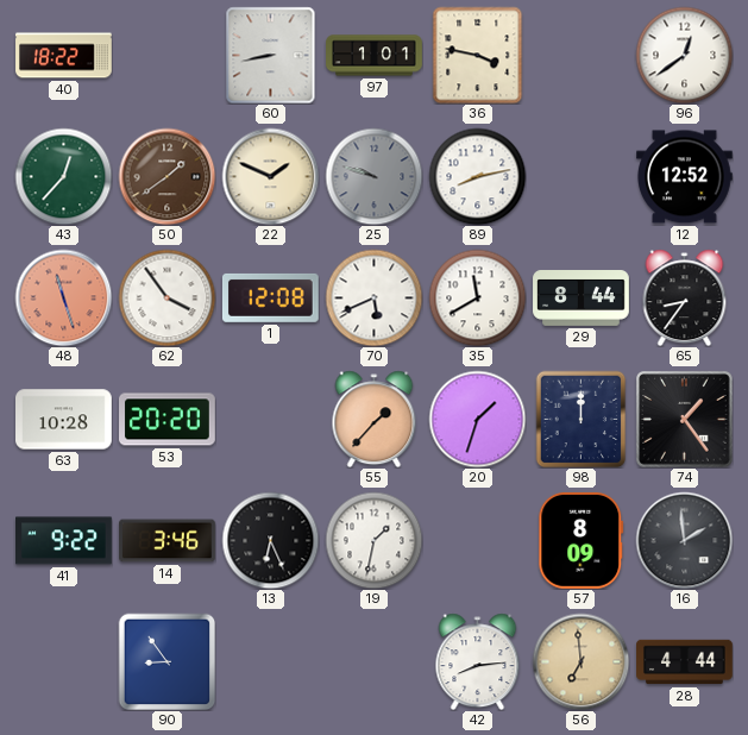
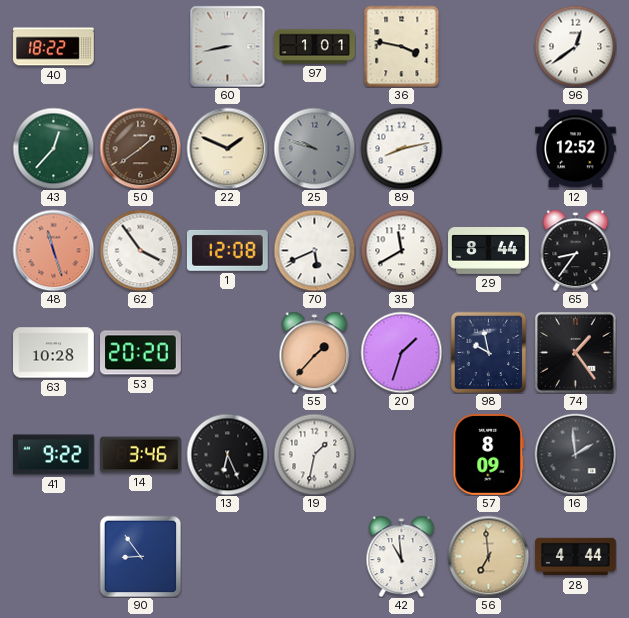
98: 12:00 -> 9:58 (489, 352)
42: 8:14 -> 10:59 (402, 556)
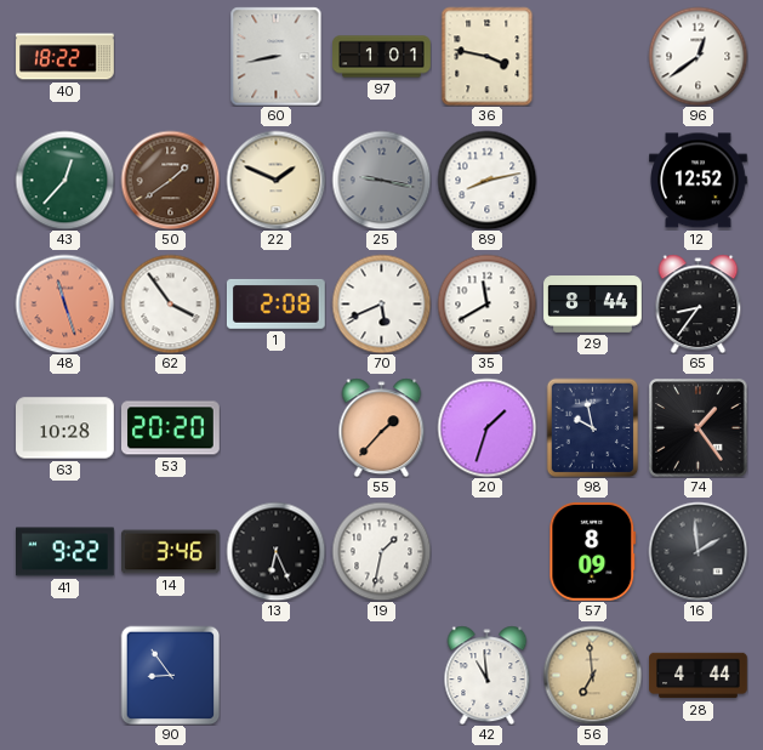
25: 9:48 -> 9:17 (381, 180)
1: 12:08 -> 2:08 (277, 303)
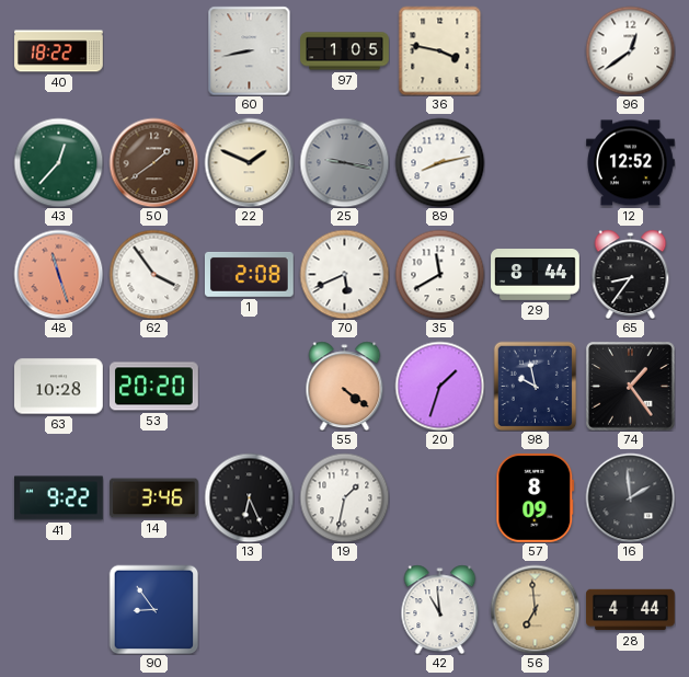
97: 1:01 -> 1:05 (345, 51)
55: 1:37 -> 4:21 (345, 386)
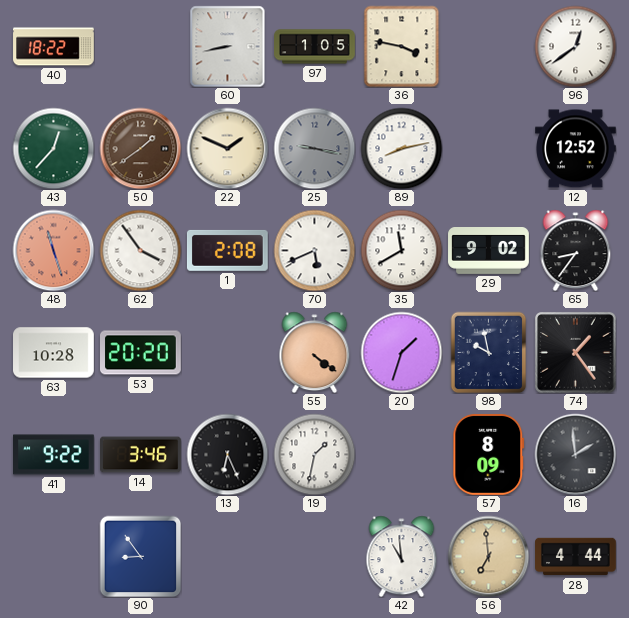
29: 8:44 -> 9:02 (489, 251)
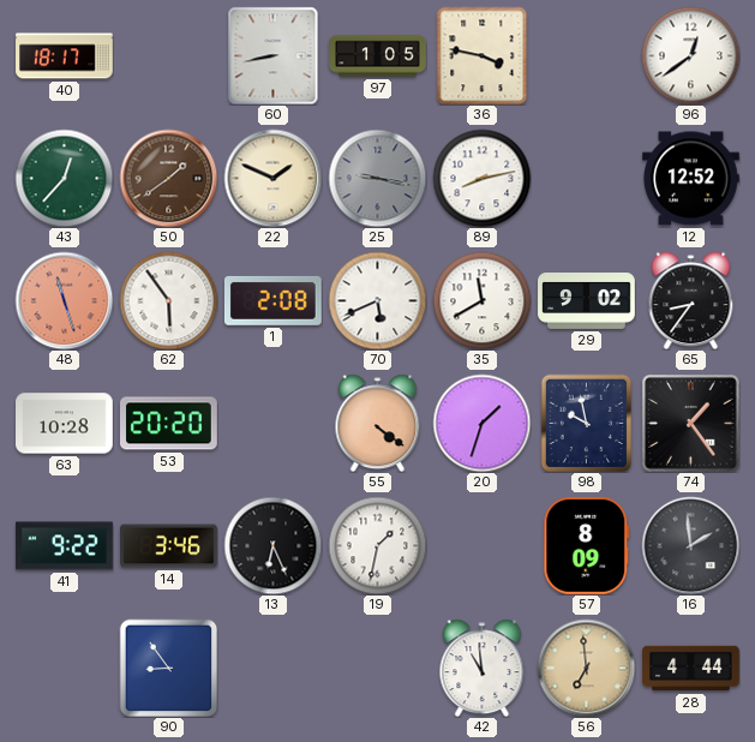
40: 18:22 -> 18:17 (65, 56)
62: 3:54 -> 5:54 (168, 300)
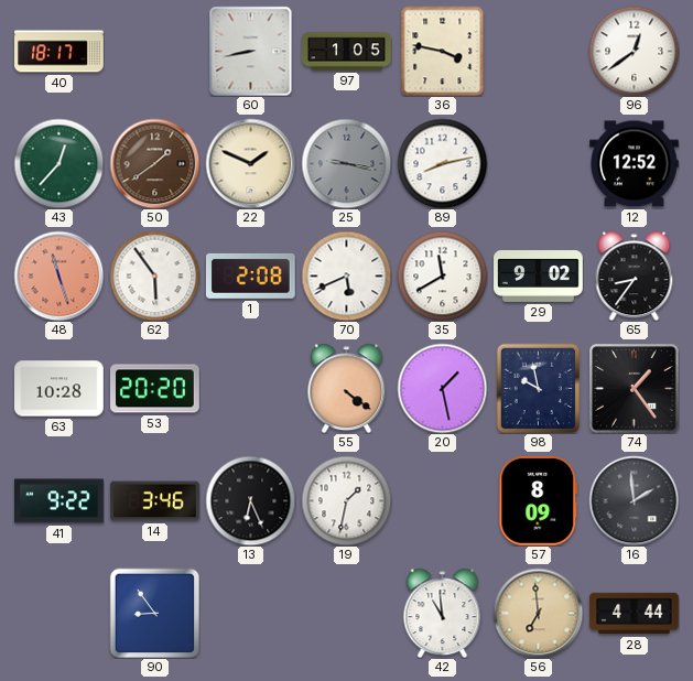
20: 1:33 -> 1:28 (442, 388)
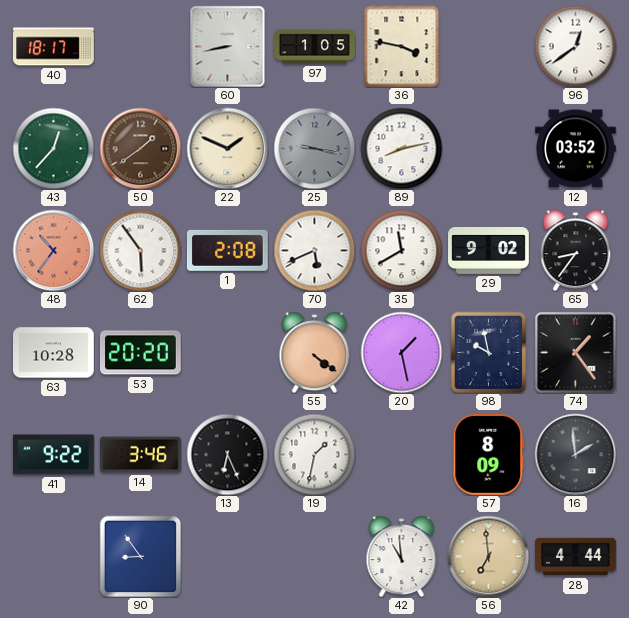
12: 12:52 -> 03:52 (576, 149)
48: 11:27 -> 10:36 (53, 250)
